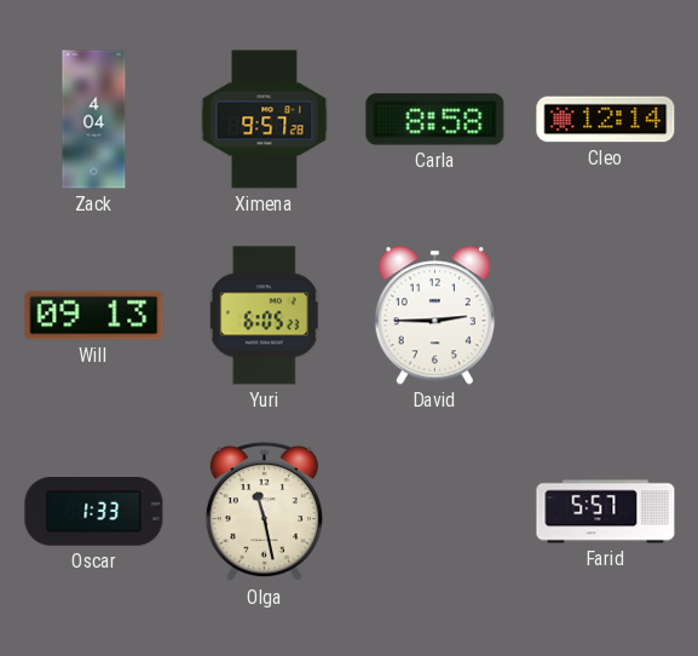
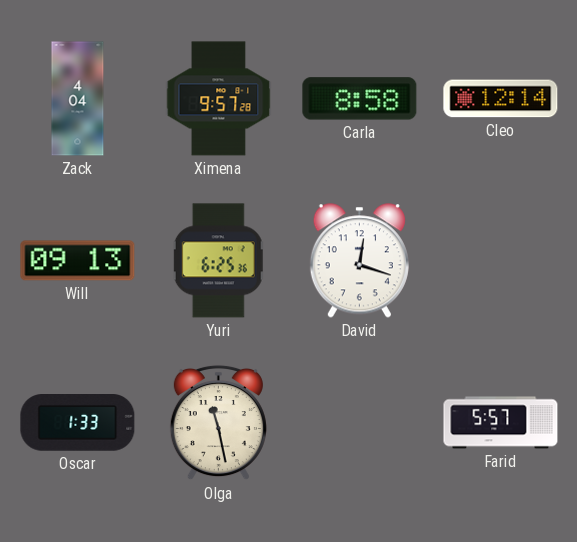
Yuri: 6:05 -> 6:25 (219, 261)
David: 2:45 -> 12:18 (359, 261)
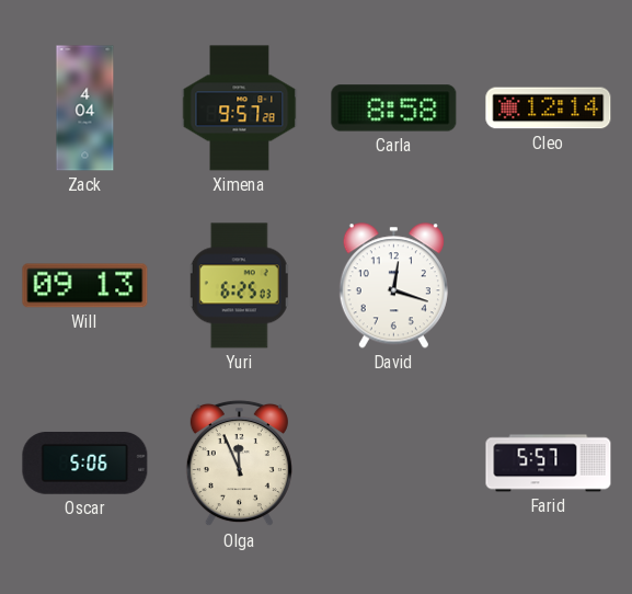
Yuri: 6:25:36 -> 6:25:03 (240, 286)
Oscar: 1:33 -> 5:06 (85, 464)
Olga: 11:28 -> 11:56 (239, 464)
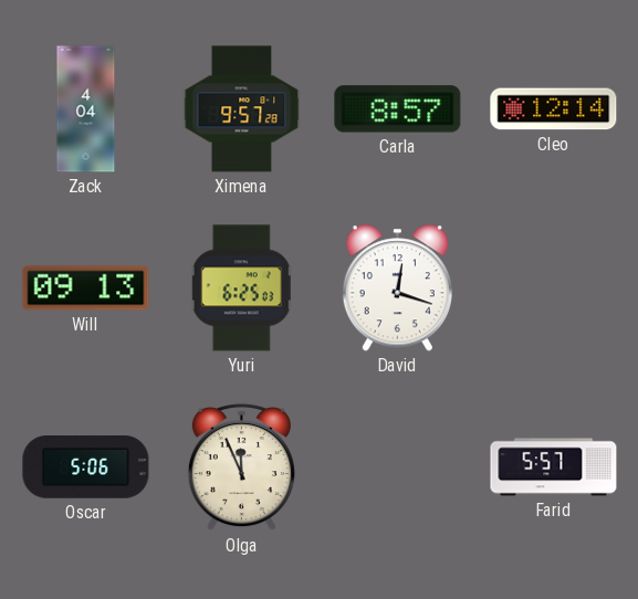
Carla: 8:58 -> 8:57 (398, 109)
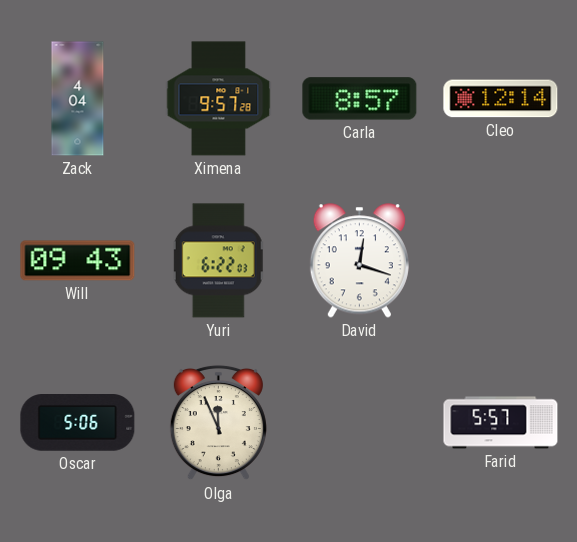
Will: 09:13 -> 09:43 (78, 261)
Yuri: 6:25 -> 6:22 (219, 261)
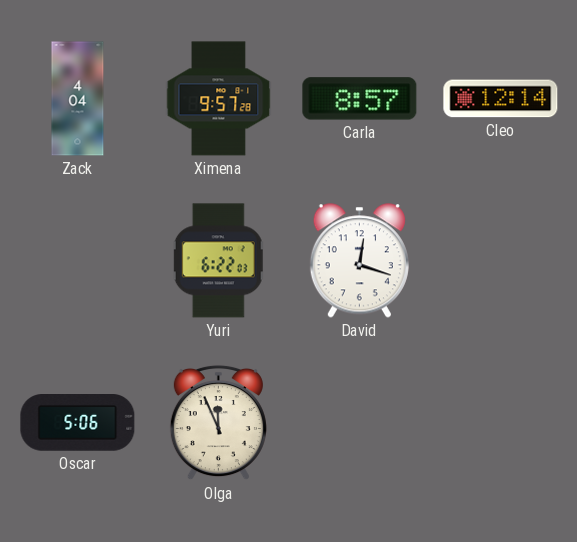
Will: 09:43 -> none (78, 261)
Farid: 5:57 -> none (501, 423)
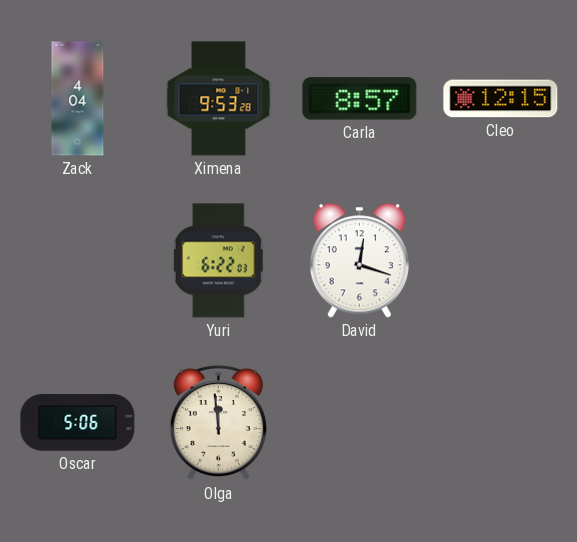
Ximena: 9:57 -> 9:53 (219, 99)
Cleo: 12:14 -> 12:15 (501, 99)
Olga: 11:56 -> 11:59 (218, 423)
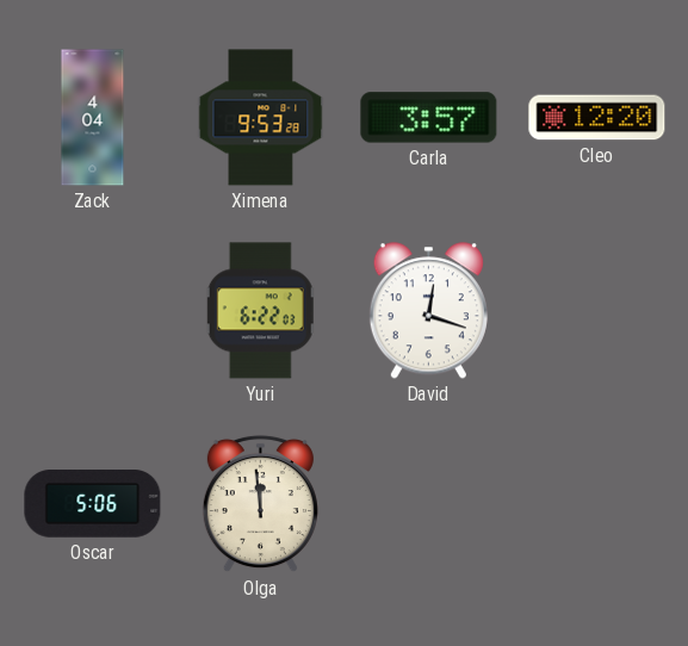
Carla: 8:57 -> 3:57 (429, 118)
Cleo: 12:15 -> 12:20 (597, 118)
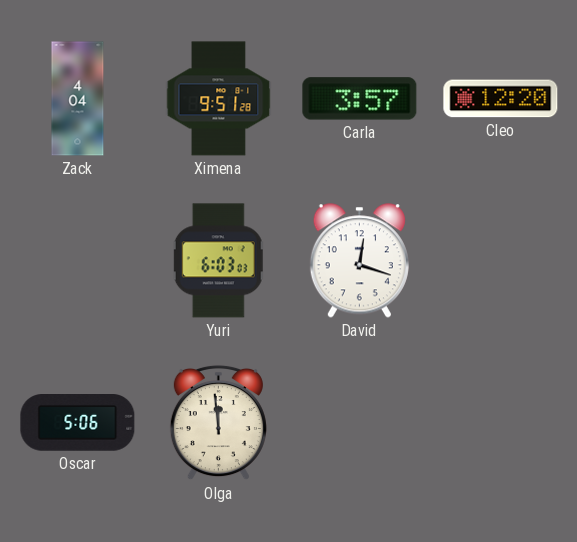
Ximena: 9:53 -> 9:51 (219, 99)
Yuri: 6:22 -> 6:03 (219, 261)
